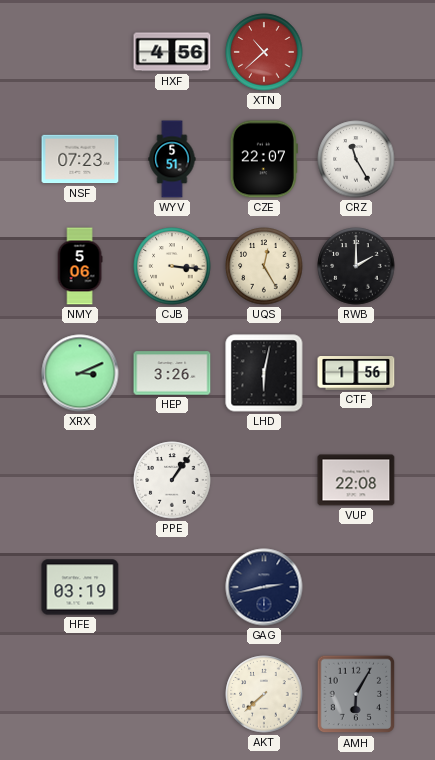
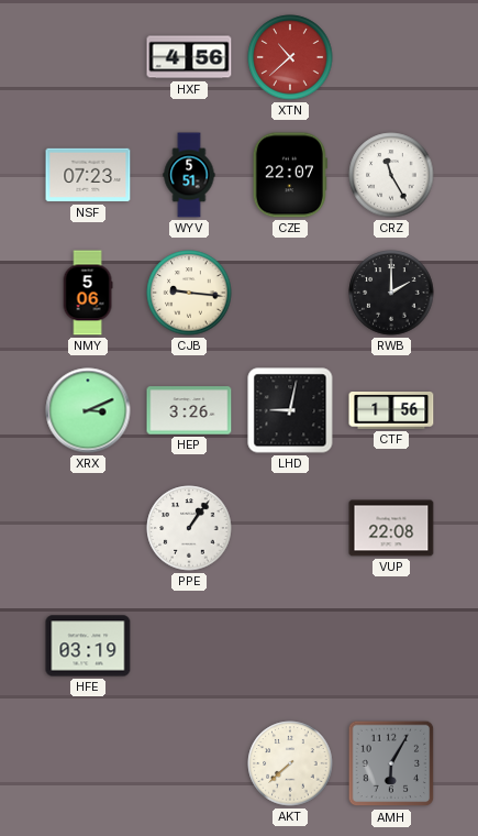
CJB: 3:16 -> 9:16 (189, 293)
UQS: 12:25 -> none (264, 266)
LHD: 6:02 -> 9:02 (290, 410)
GAG: 2:43 -> none (264, 587)
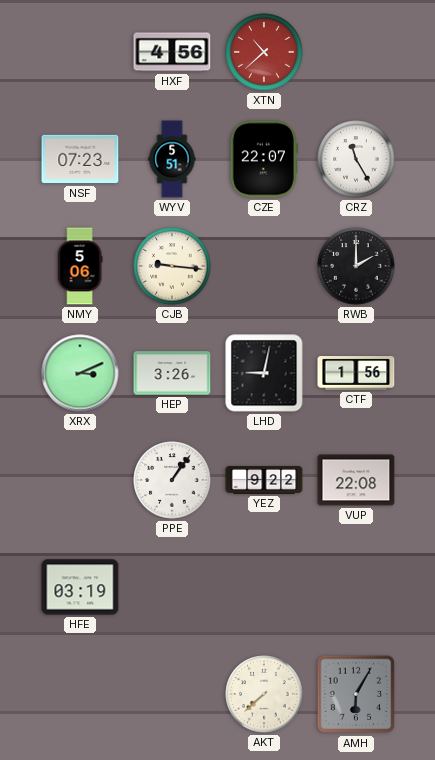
YEZ: none -> 9:22 (264, 481)
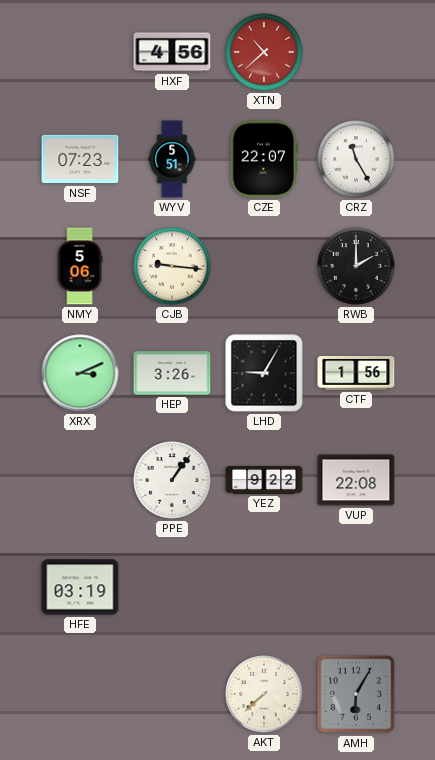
LHD: 9:02 -> 9:05 (264, 373)
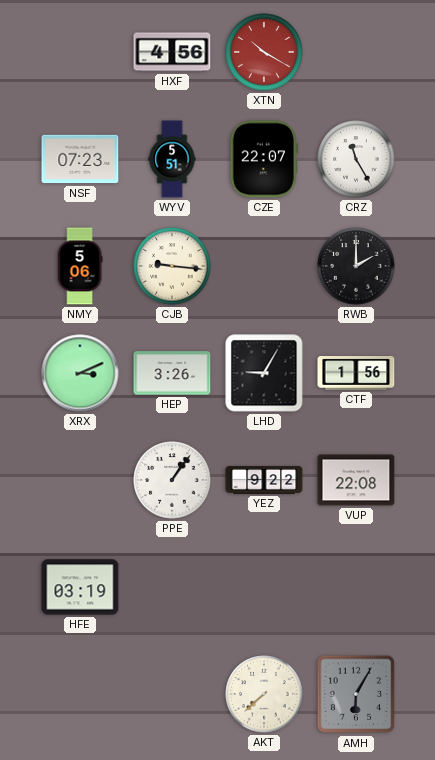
XTN: 10:38 -> 10:20 (264, 52)
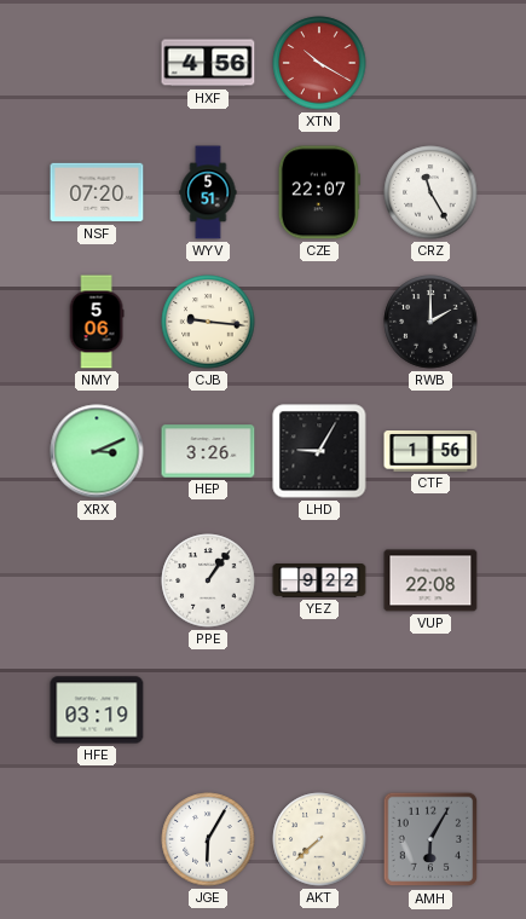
NSF: 07:23 -> 07:20 (97, 192)
JGE: none -> 6:05 (208, 839)
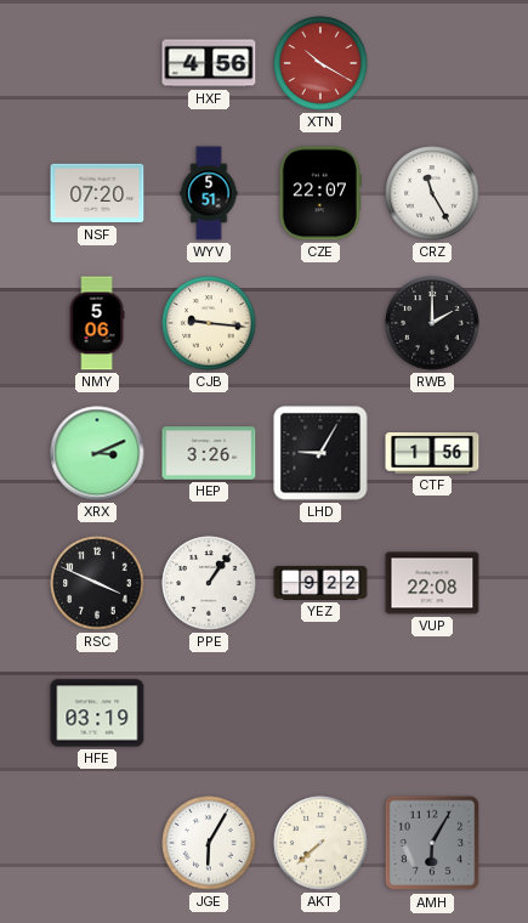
RSC: none -> 3:49 (97, 583)
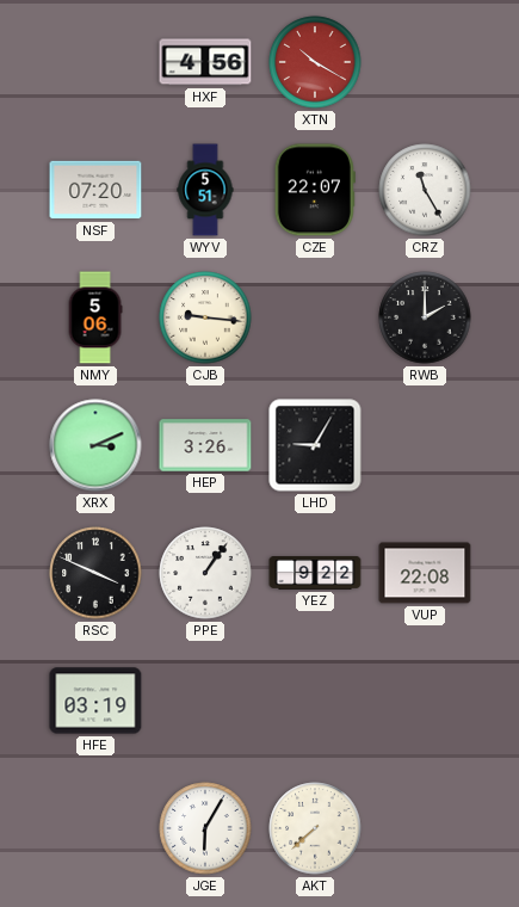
CTF: 1:56 -> none (432, 454)
AMH: 6:05 -> none (432, 843)
